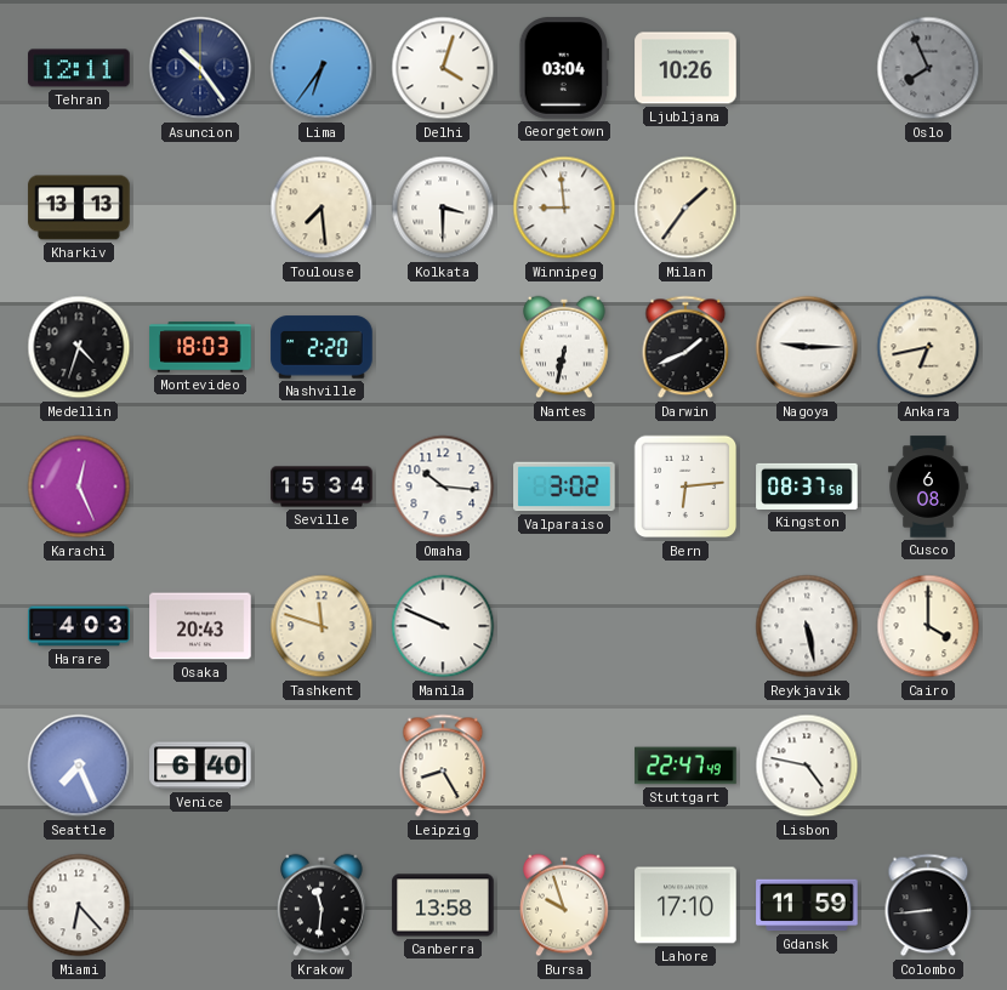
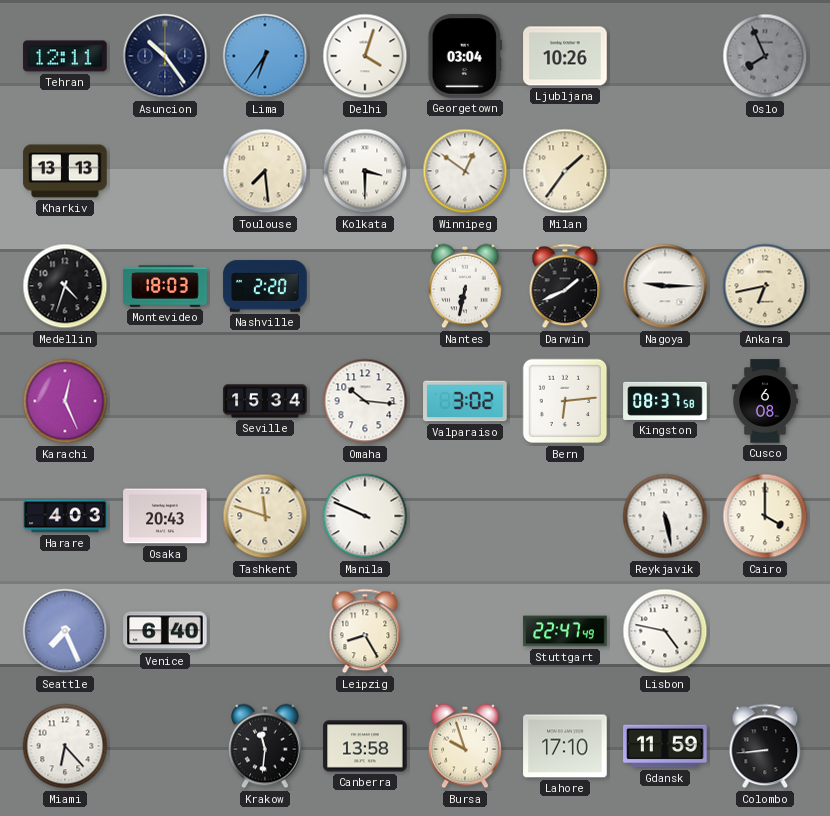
Winnipeg: 8:59 -> 12:51 (465, 171)
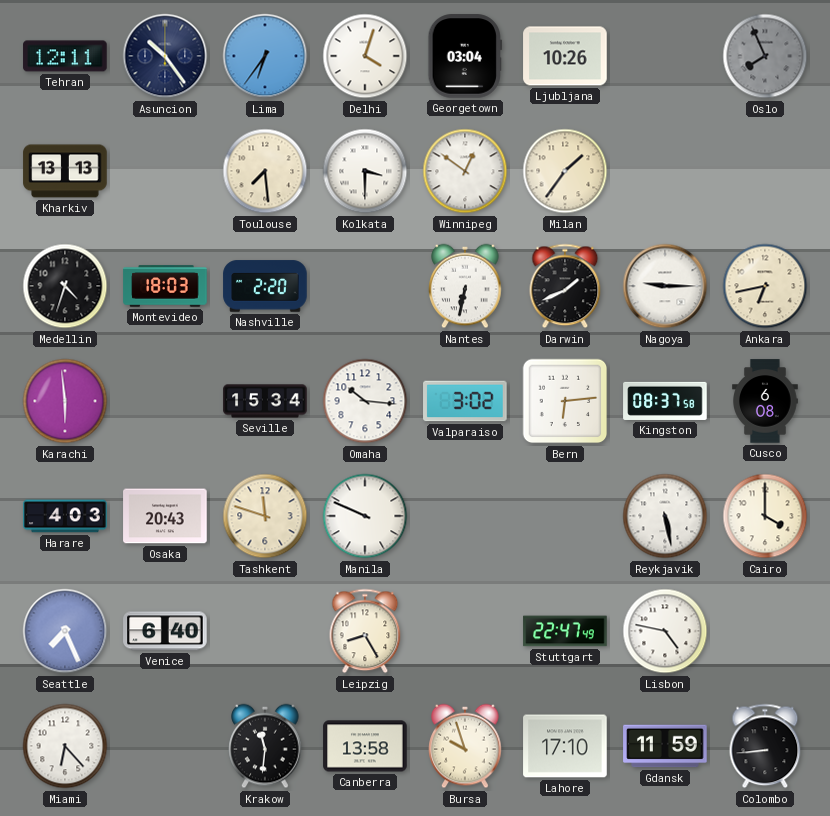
Karachi: 12:26 -> 5:59 (65, 401)
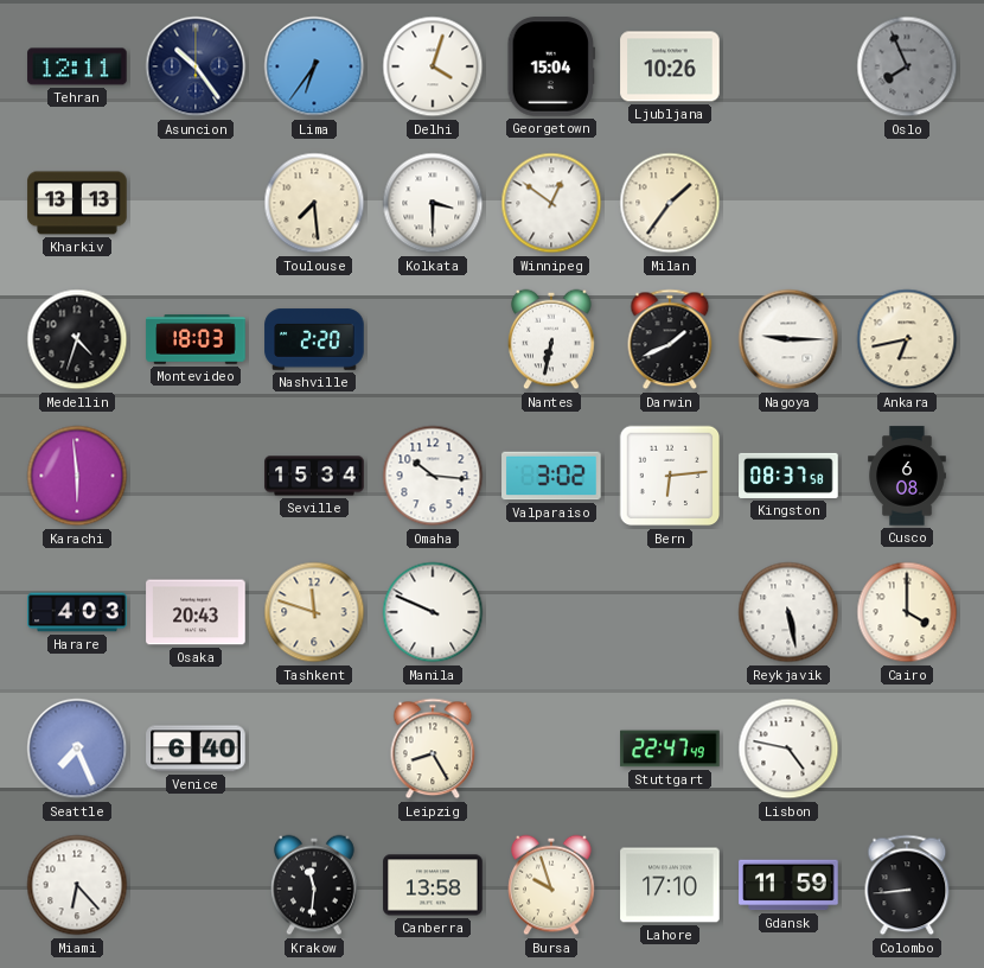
Georgetown: 03:04 -> 15:04 (551, 66)
